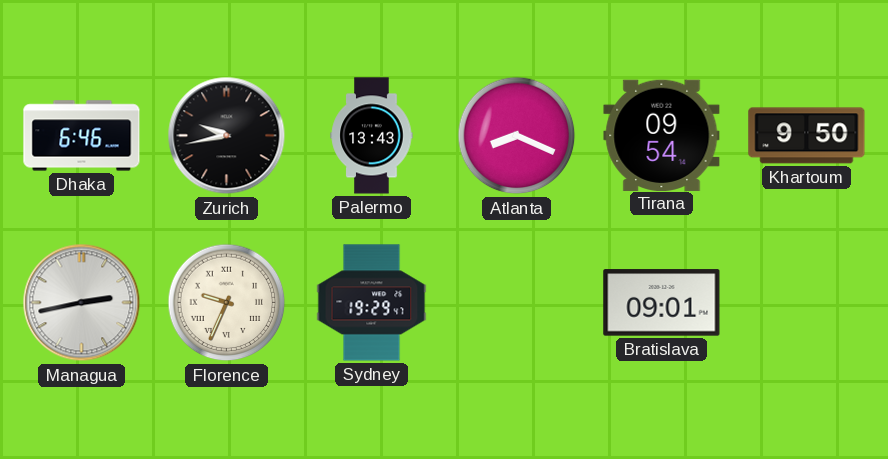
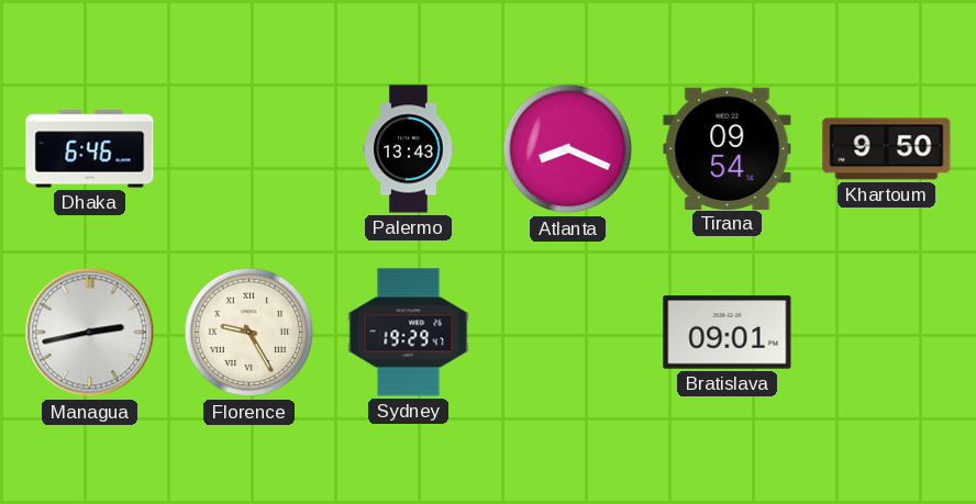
Zurich: 9:43 -> none (227, 136)
Florence: 9:34 -> 9:25 (249, 333)
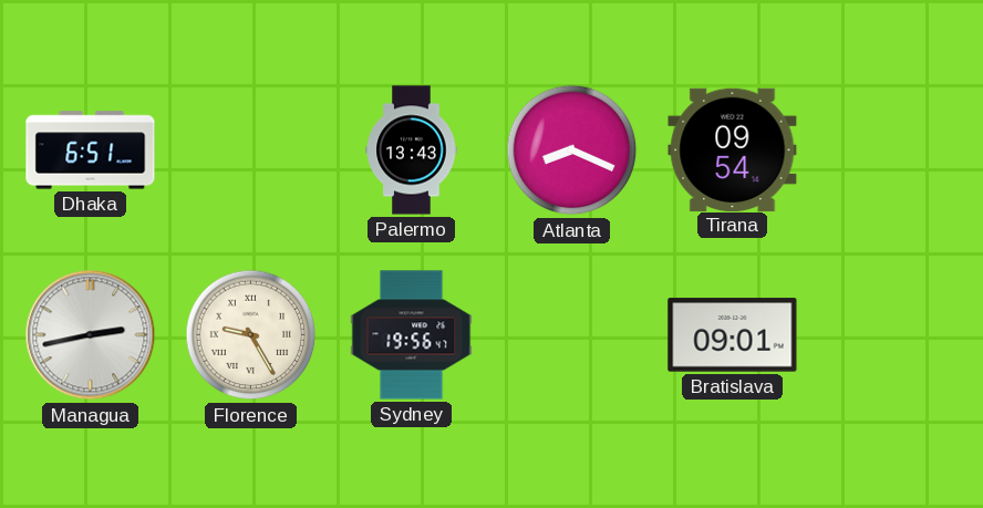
Dhaka: 6:46 -> 6:51 (91, 151)
Khartoum: 9:50 -> none (887, 149)
Sydney: 19:29 -> 19:56 (412, 335)
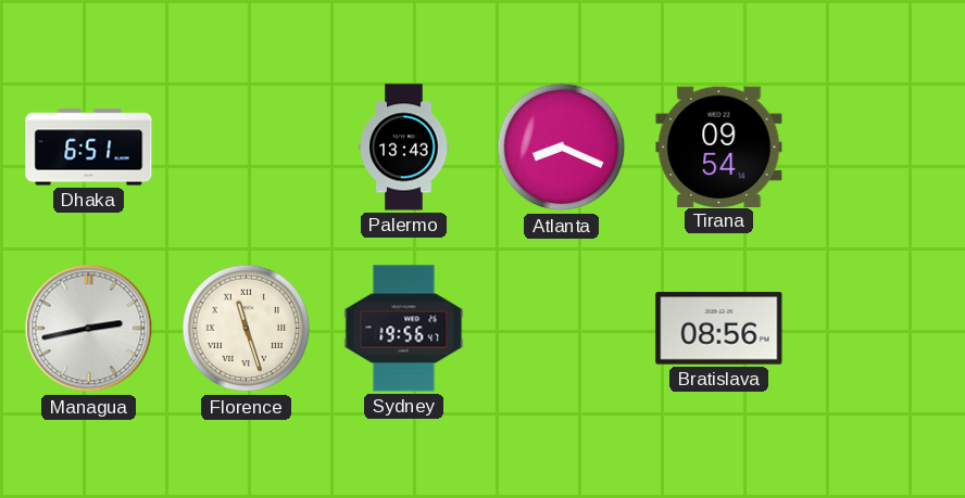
Florence: 9:25 -> 11:27 (247, 329)
Bratislava: 09:01 -> 08:56 (719, 329)
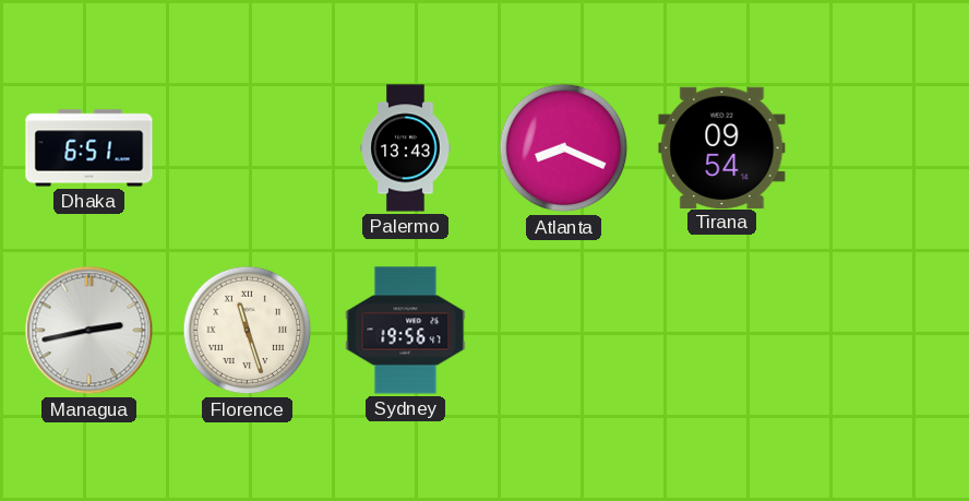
Bratislava: 08:56 -> none (719, 329)
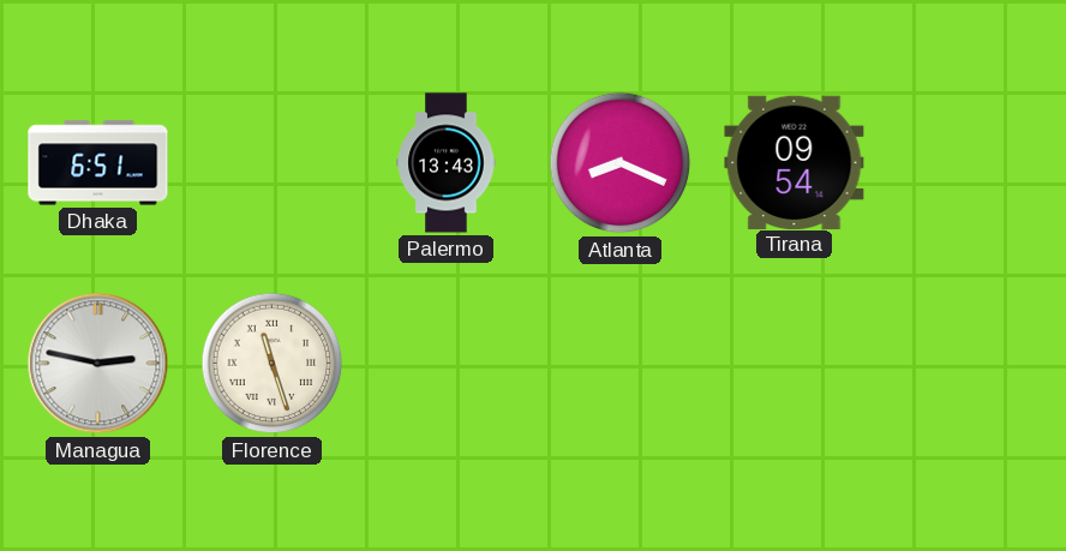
Managua: 2:43 -> 2:47 (98, 364)
Sydney: 19:56 -> none (406, 331)
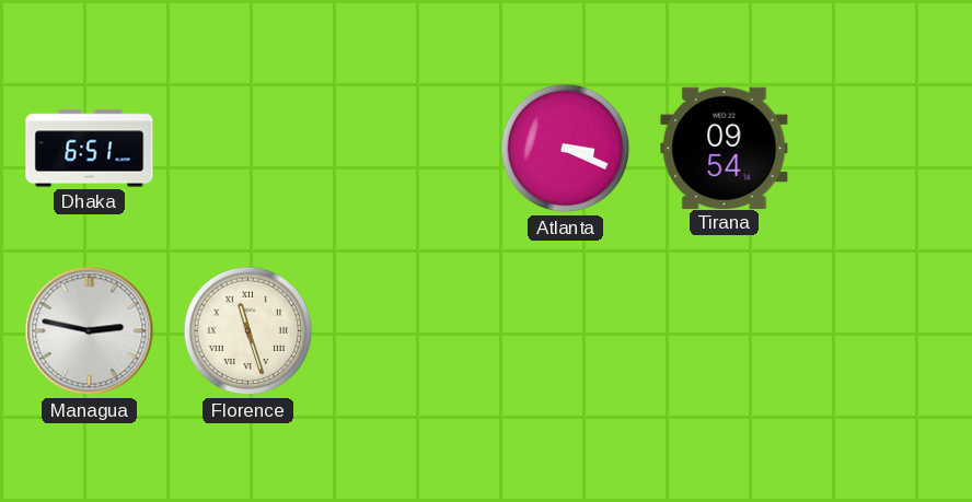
Palermo: 13:43 -> none (447, 163)
Atlanta: 8:19 -> 3:19 (566, 149)
